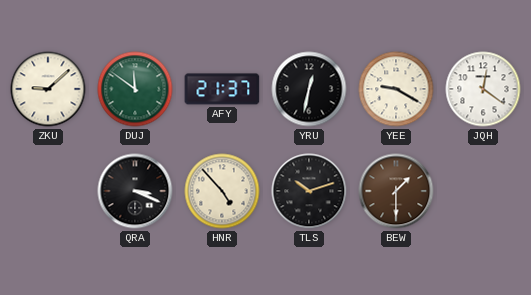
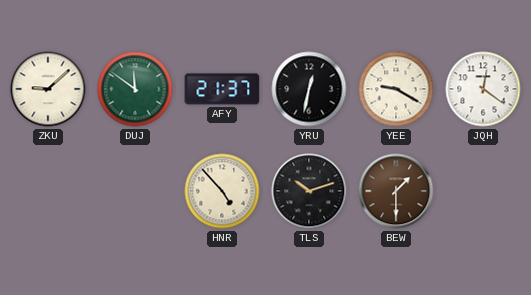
QRA: 3:19 -> none (135, 191)
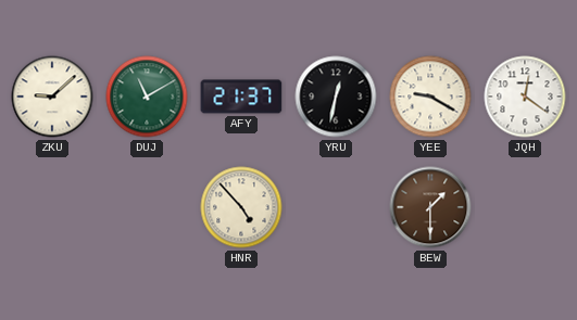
DUJ: 11:51 -> 11:10 (147, 97)
TLS: 10:12 -> none (309, 191)
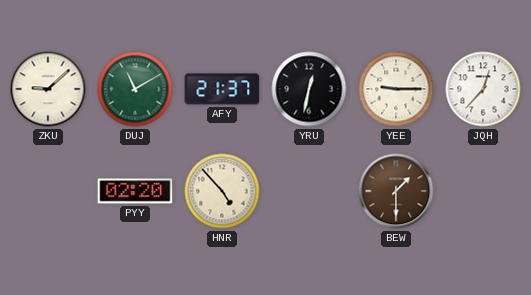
YEE: 9:20 -> 9:15 (396, 89)
JQH: 12:21 -> 12:37 (483, 89)
PYY: none -> 02:20 (135, 191)
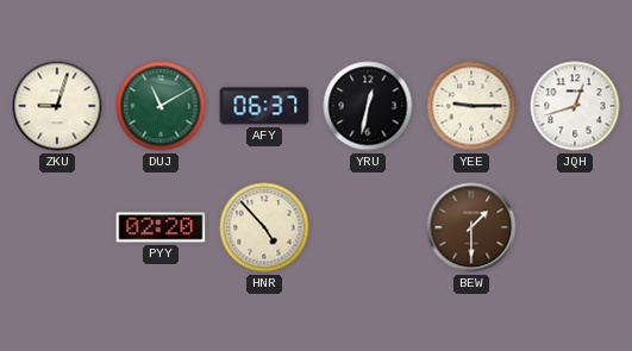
ZKU: 9:08 -> 9:03 (57, 106)
AFY: 21:37 -> 06:37 (264, 106)
JQH: 12:37 -> 12:42 (575, 106)
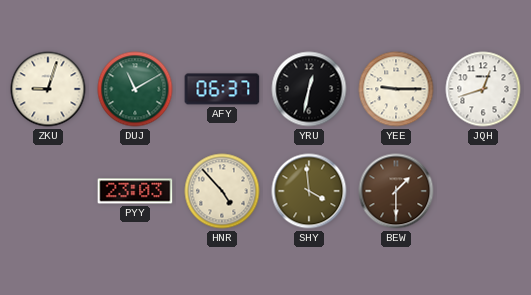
PYY: 02:20 -> 23:03 (135, 191)
SHY: none -> 3:59 (309, 191)
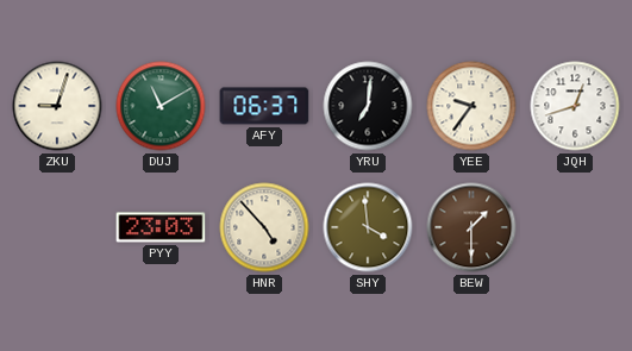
YRU: 12:32 -> 7:01 (368, 106)
YEE: 9:15 -> 9:36 (471, 106)
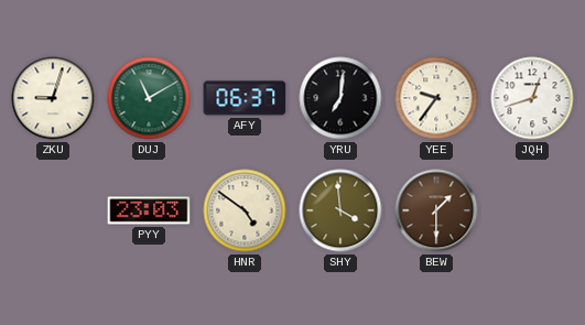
HNR: 4:53 -> 4:51 (245, 210)
